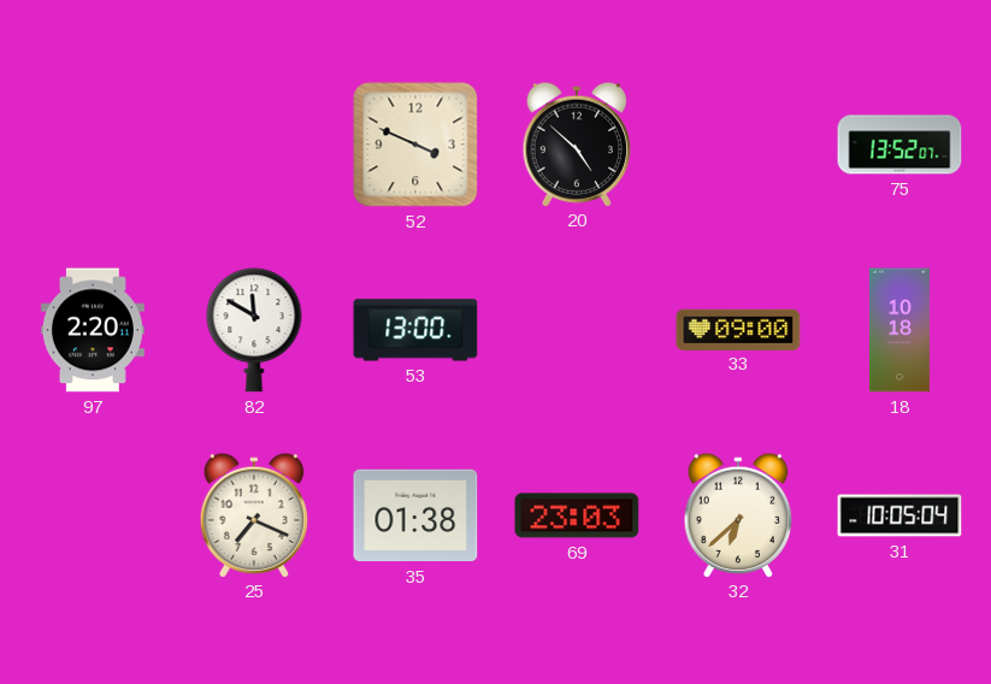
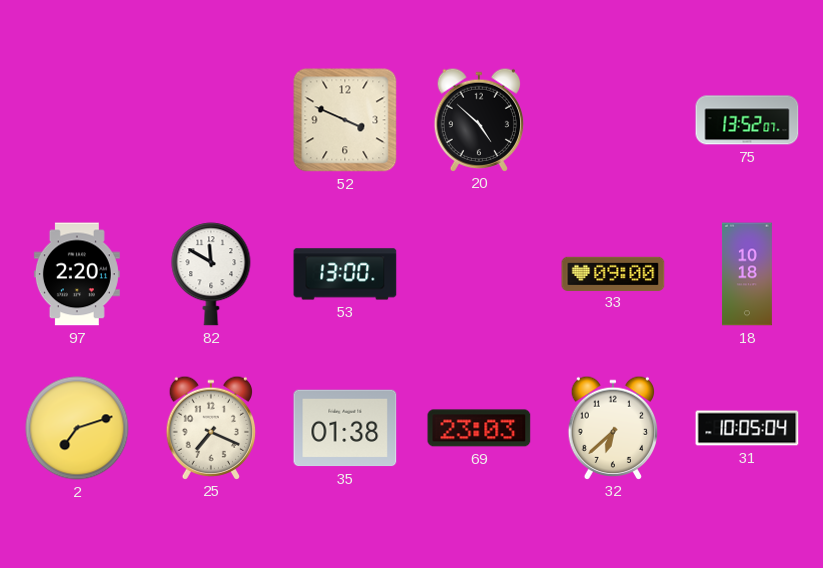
2: none -> 7:12 (77, 428)
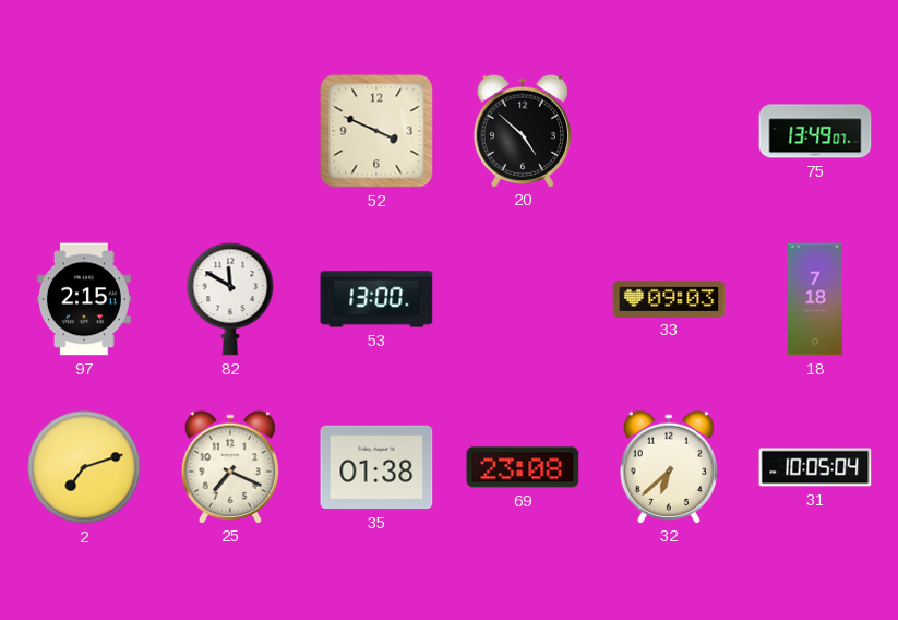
75: 13:52 -> 13:49 (815, 131)
97: 2:20 -> 2:15 (84, 299)
33: 09:00 -> 09:03 (669, 298)
18: 10:18 -> 7:18 (815, 299)
69: 23:03 -> 23:08 (523, 467)
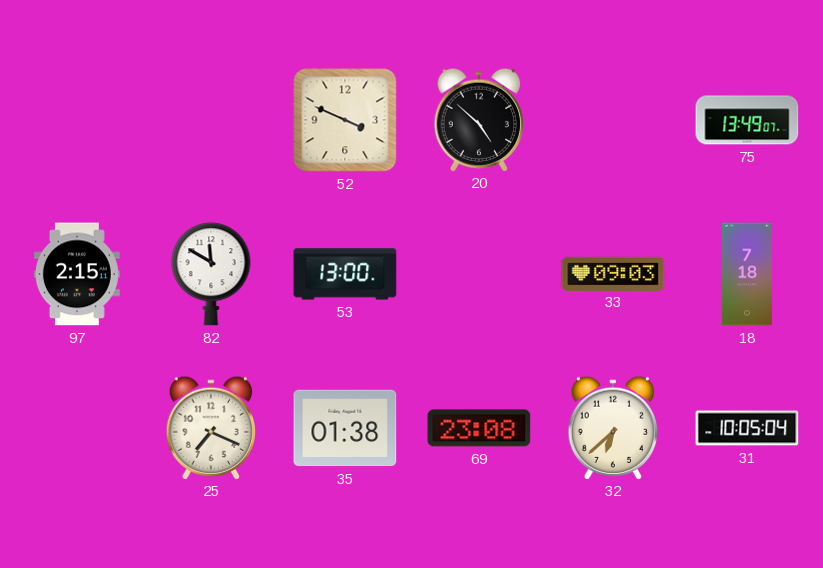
2: 7:12 -> none (84, 467)
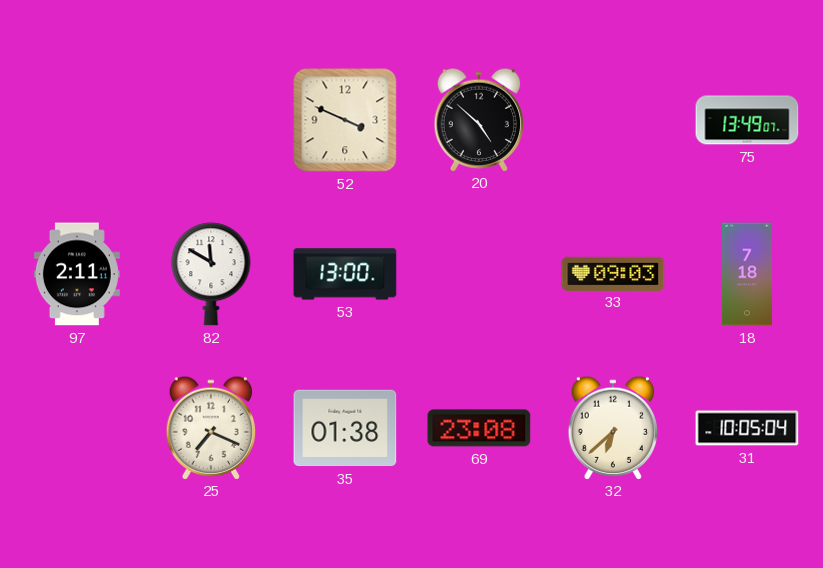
97: 2:15 -> 2:11 (77, 274)
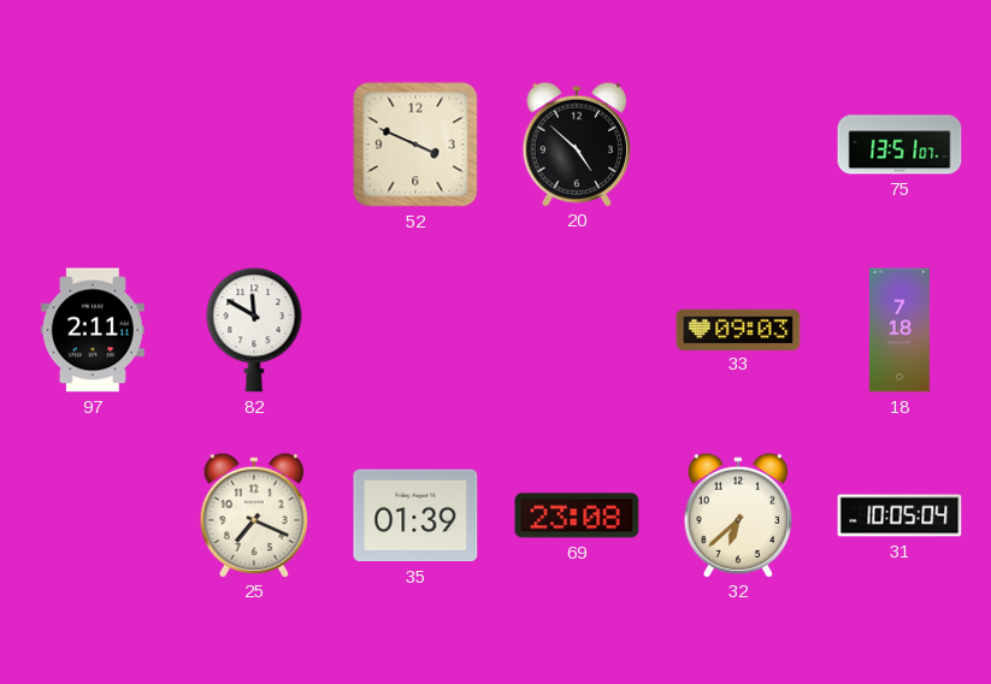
75: 13:49 -> 13:51 (899, 145)
53: 13:00 -> none (345, 274)
35: 01:38 -> 01:39 (415, 515)
